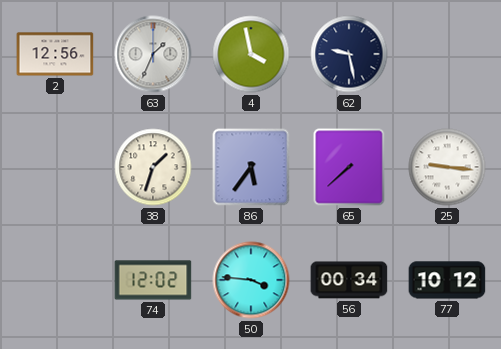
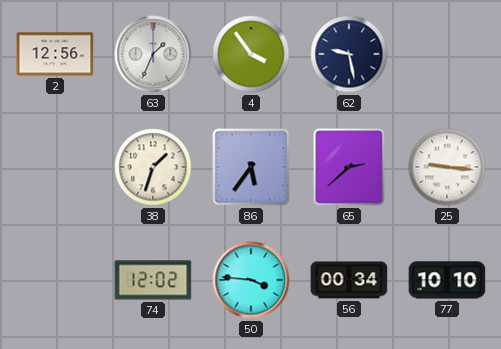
4: 3:58 -> 3:54 (251, 54)
65: 7:38 -> 2:38 (349, 167)
77: 10:12 -> 10:10 (447, 280)
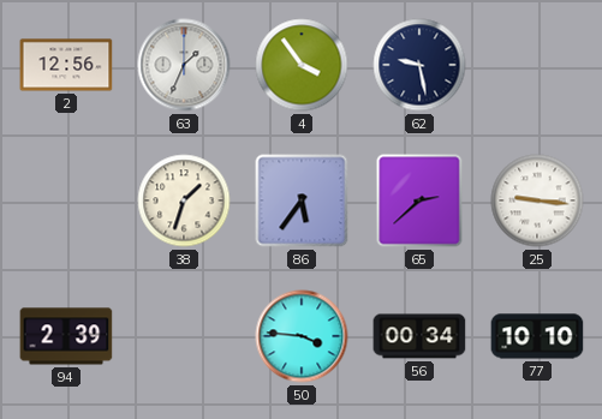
94: none -> 2:39 (66, 336)
74: 12:02 -> none (153, 280)
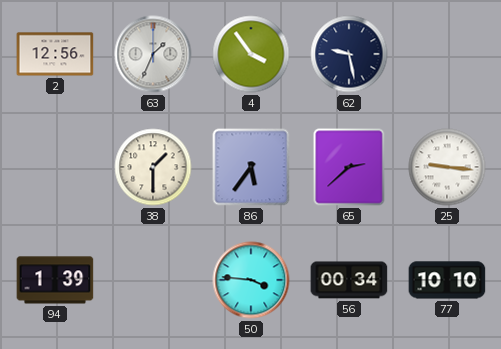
38: 1:33 -> 1:30 (153, 167)
94: 2:39 -> 1:39 (55, 280)
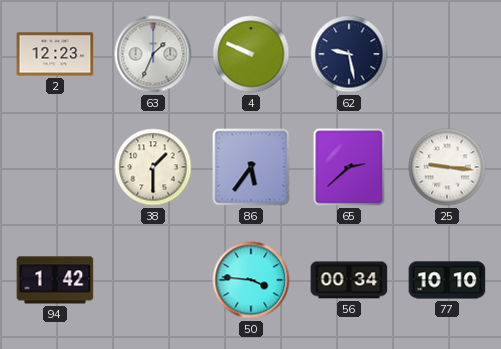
2: 12:56 -> 12:23 (55, 54)
4: 3:54 -> 9:49 (251, 54)
94: 1:39 -> 1:42 (55, 280)
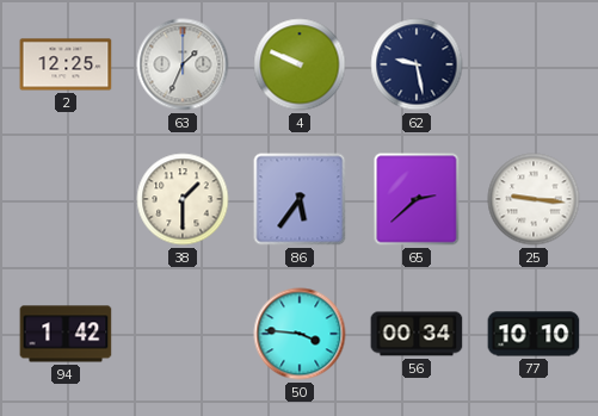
2: 12:23 -> 12:25 (66, 64)
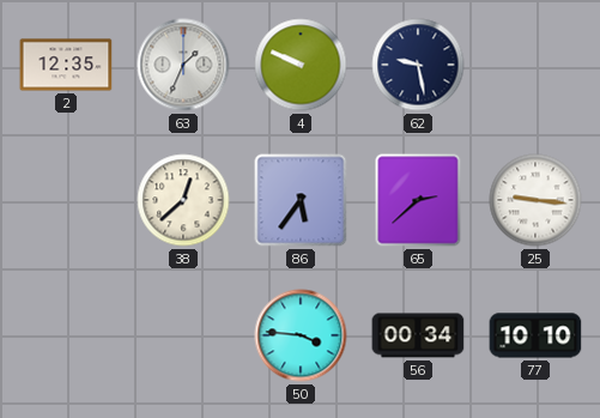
2: 12:25 -> 12:35 (66, 65)
38: 1:30 -> 12:38 (183, 200)
94: 1:42 -> none (66, 334)
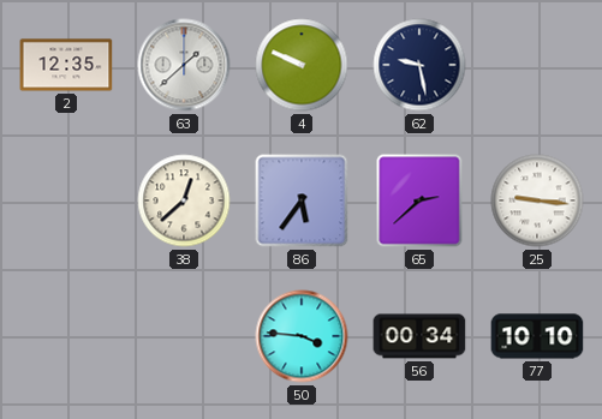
63: 1:34 -> 1:38 (184, 65)
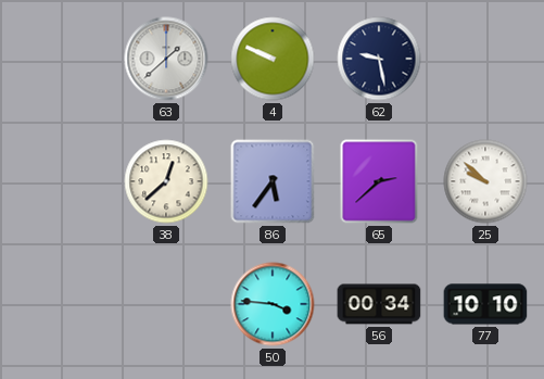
2: 12:35 -> none (66, 65)
25: 9:16 -> 9:52 (485, 181)
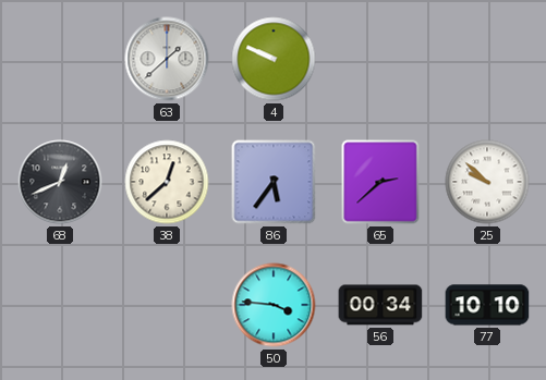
62: 9:28 -> none (379, 59)
68: none -> 12:41 (60, 182)
